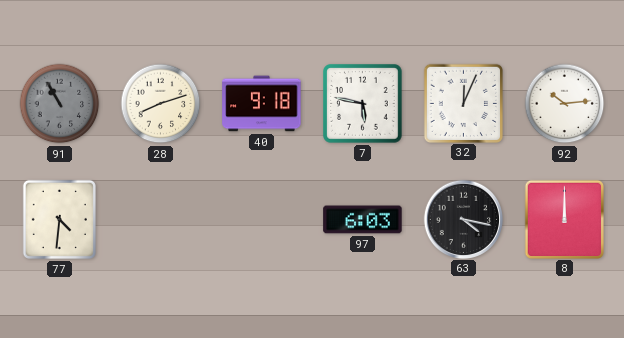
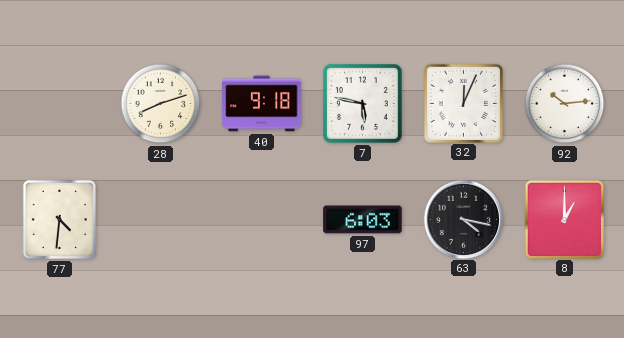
91: 10:55 -> none (60, 104)
8: 12:00 -> 1:00 (564, 219)
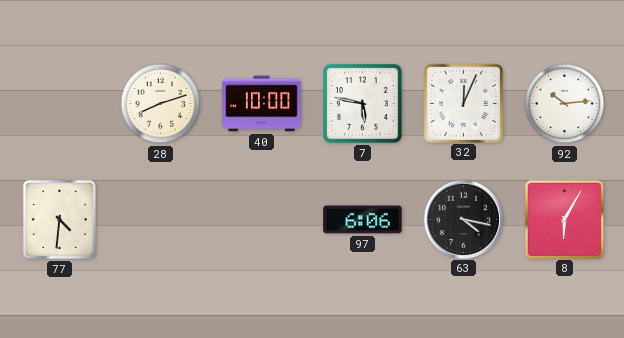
40: 9:18 -> 10:00 (262, 104)
97: 6:03 -> 6:06 (363, 220)
8: 1:00 -> 6:05 (564, 219)
